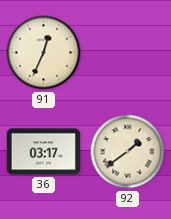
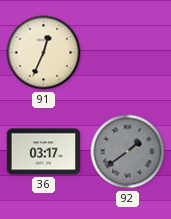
92 dial: cream -> grey (128, 152)
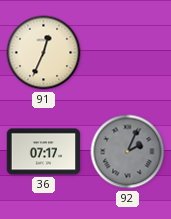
36: 03:17 -> 07:17 (44, 152)
92: 1:39 -> 2:04 (128, 152)
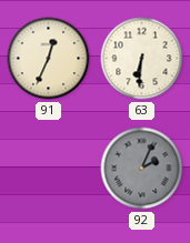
63: none -> 6:31 (142, 59)
36: 07:17 -> none (44, 152)
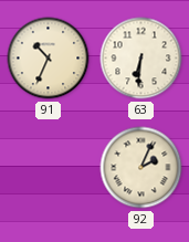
91: 12:34 -> 10:34 (49, 59)
92 dial: grey -> cream (141, 168)
